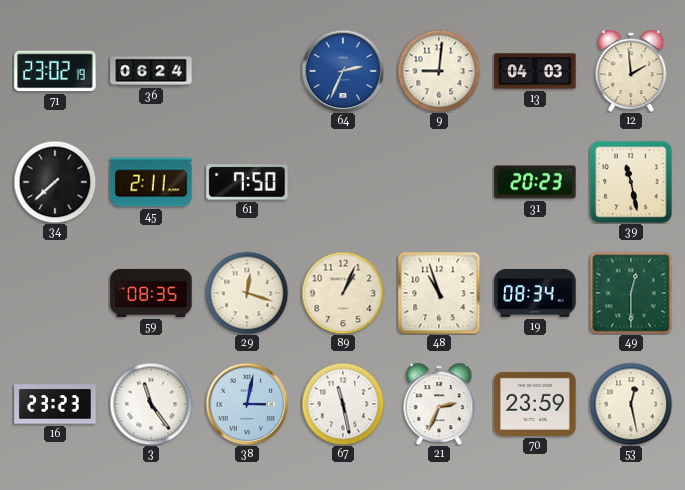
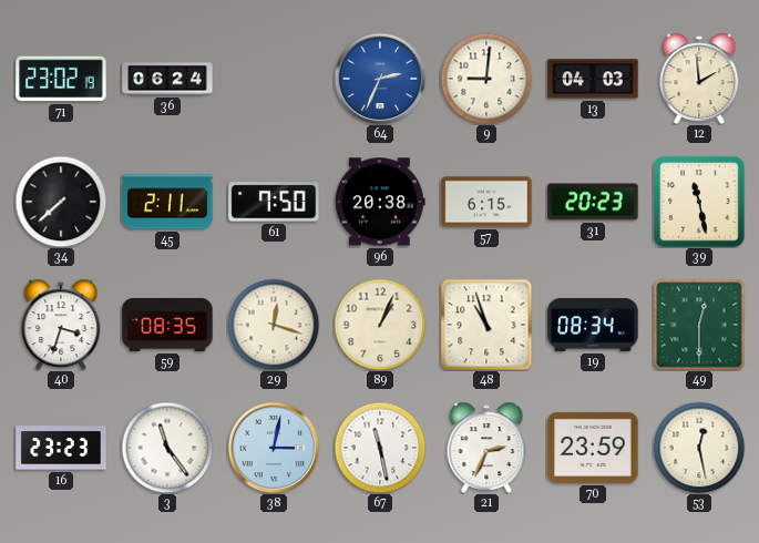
96: none -> 20:38 (380, 202)
57: none -> 6:15 (486, 202)
40: none -> 3:33 (61, 325)
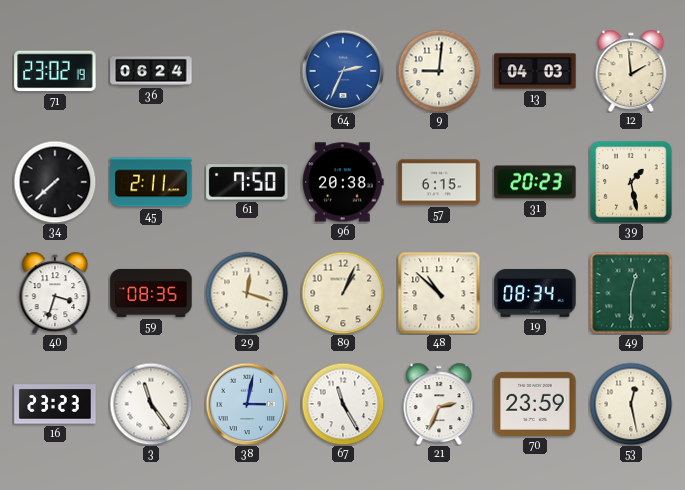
39: 11:28 -> 1:28 (631, 182)
48: 10:57 -> 10:52 (439, 293)
67: 11:28 -> 11:25 (343, 404)
